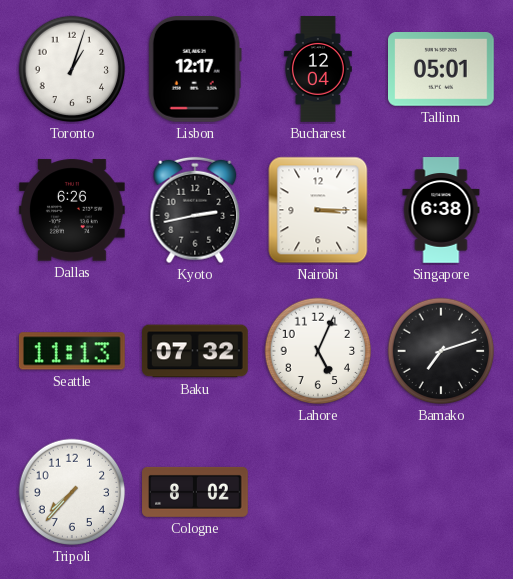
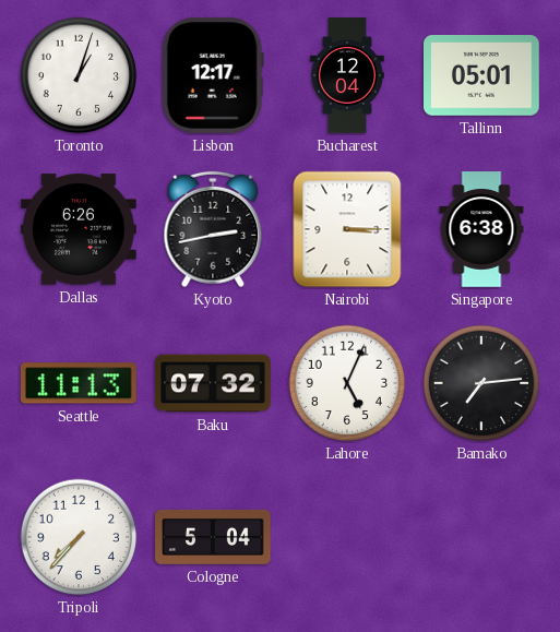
Bamako: 7:12 -> 7:14 (481, 383)
Cologne: 8:02 -> 5:04 (213, 537)
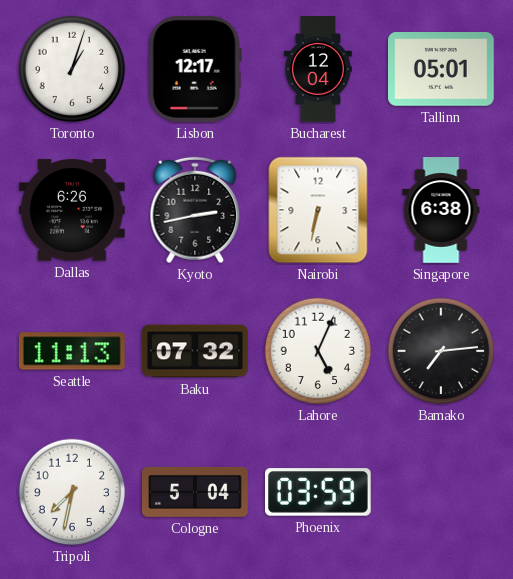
Nairobi: 3:15 -> 6:32 (318, 210)
Tripoli: 7:37 -> 7:32 (72, 492)
Phoenix: none -> 03:59 (319, 492)
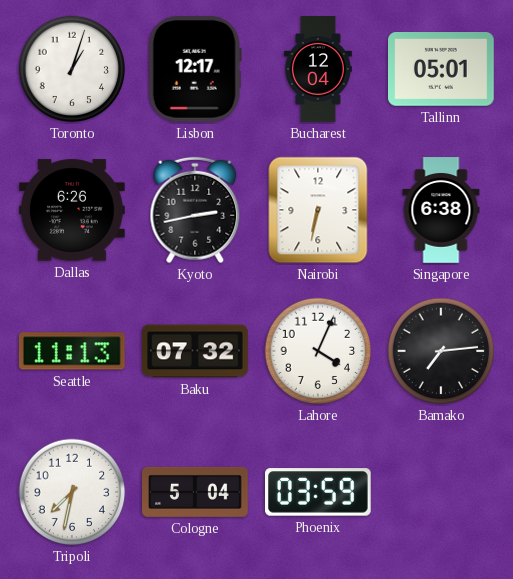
Lahore: 5:04 -> 4:04 (318, 351)
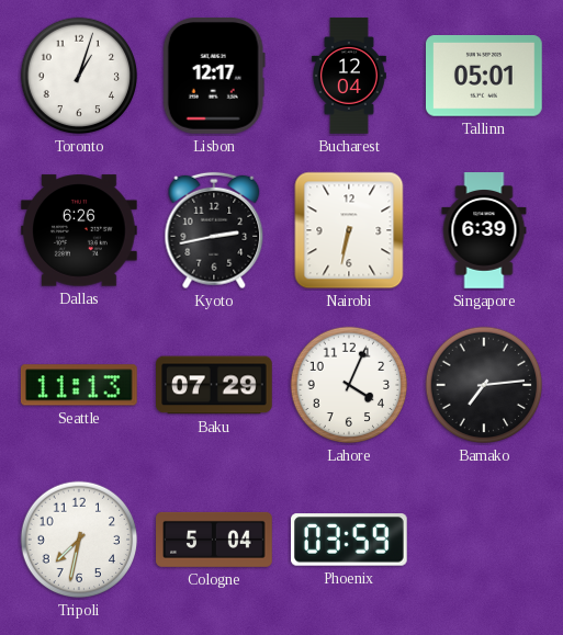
Singapore: 6:38 -> 6:39 (484, 230)
Baku: 07:32 -> 07:29 (214, 385)
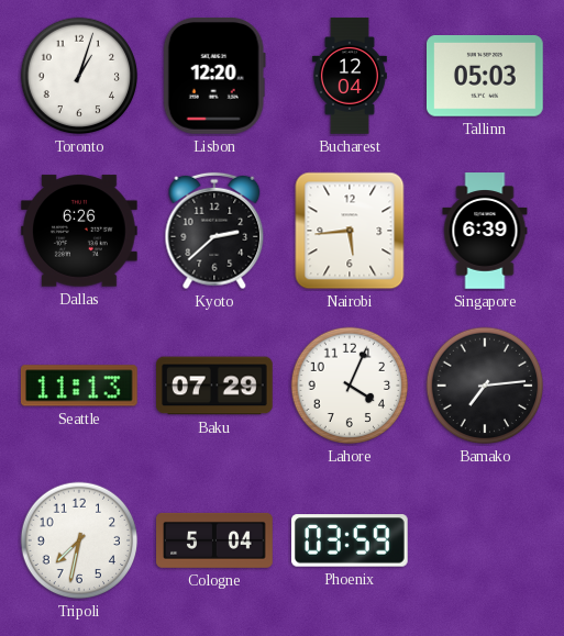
Lisbon: 12:17 -> 12:20 (214, 77)
Tallinn: 05:01 -> 05:03 (486, 77)
Kyoto: 2:43 -> 2:38 (214, 231)
Nairobi: 6:32 -> 5:44 (350, 231)
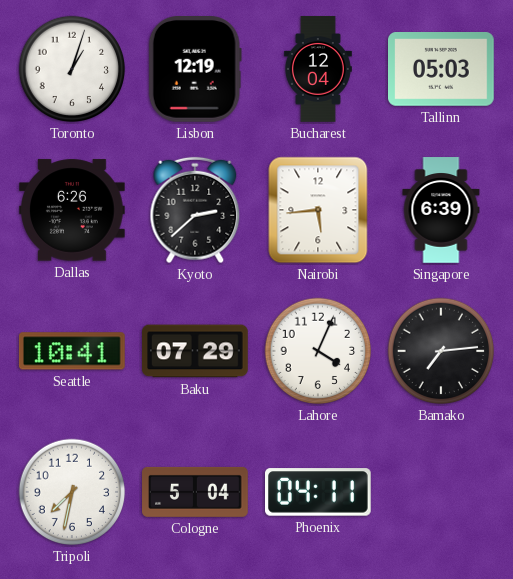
Lisbon: 12:20 -> 12:19 (195, 70)
Seattle: 11:13 -> 10:41 (72, 351)
Phoenix: 03:59 -> 04:11 (319, 492)
